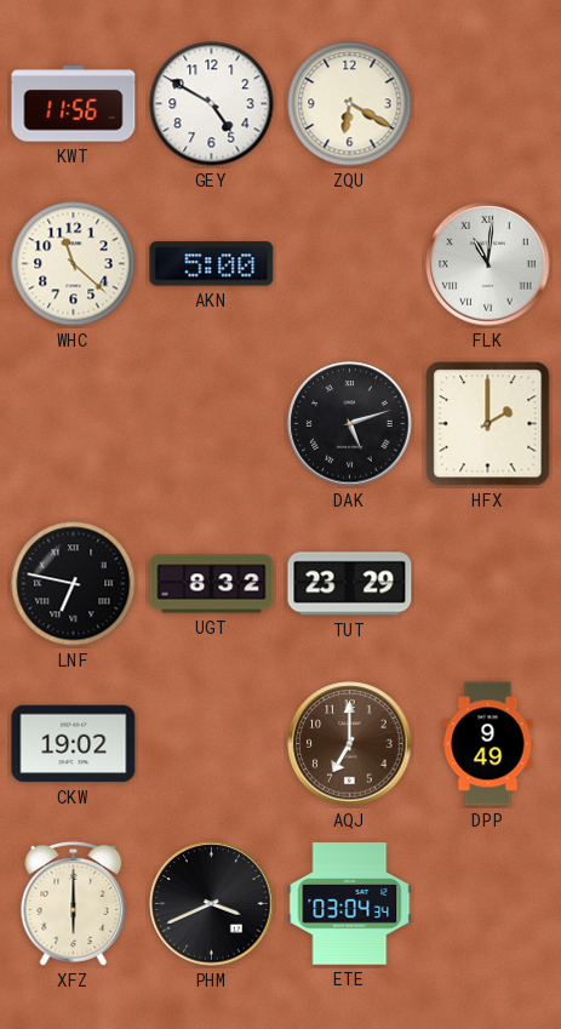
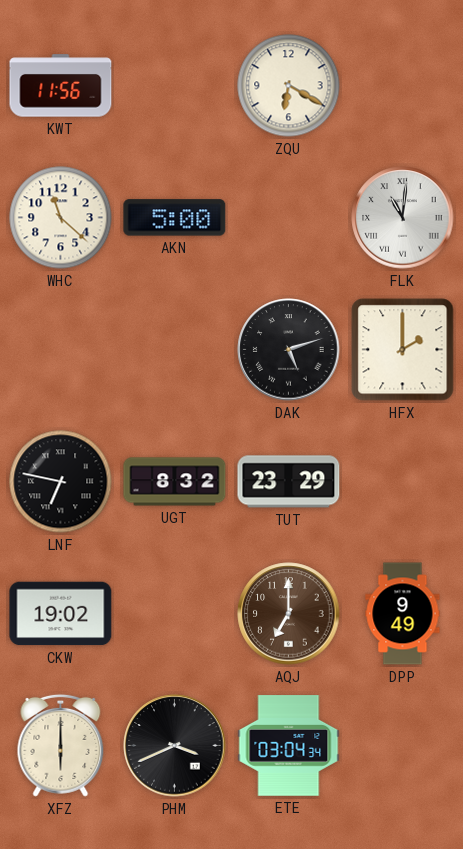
GEY: 4:50 -> none (212, 104)
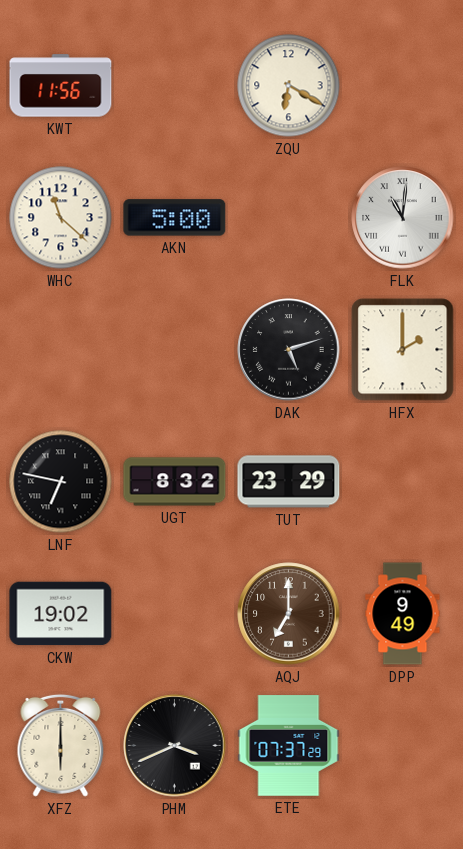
ETE: 03:04 -> 07:37 (289, 746)
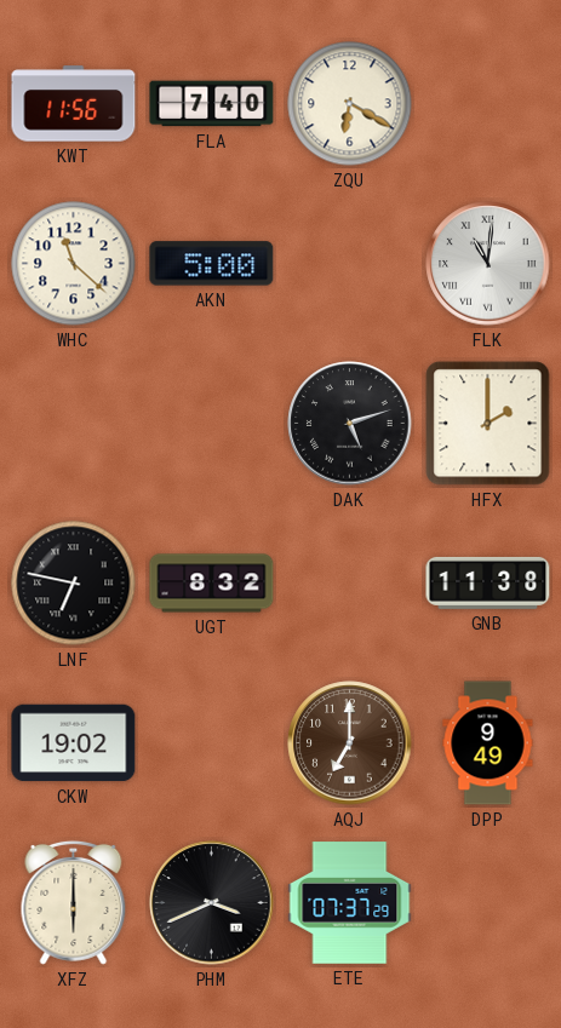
FLA: none -> 7:40 (212, 104)
TUT: 23:29 -> none (289, 482)
GNB: none -> 11:38 (488, 582)
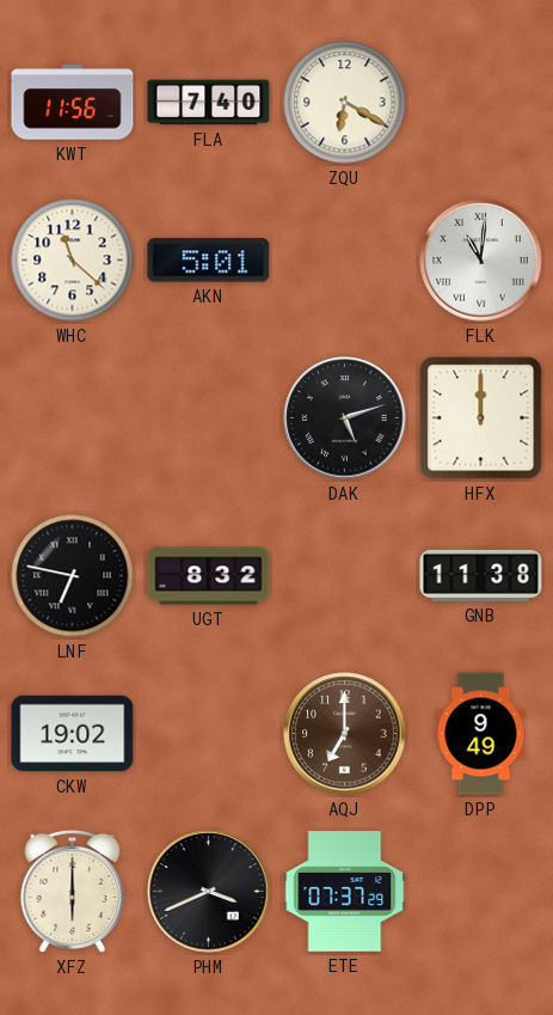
AKN: 5:00 -> 5:01 (209, 261)
HFX: 2:00 -> 12:00 (481, 418)
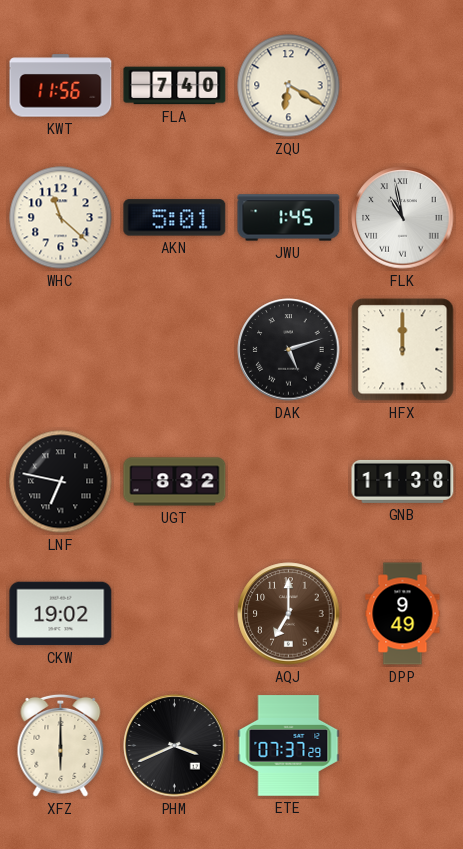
JWU: none -> 1:45 (289, 218)
FLK: 11:01 -> 10:58 (403, 218)
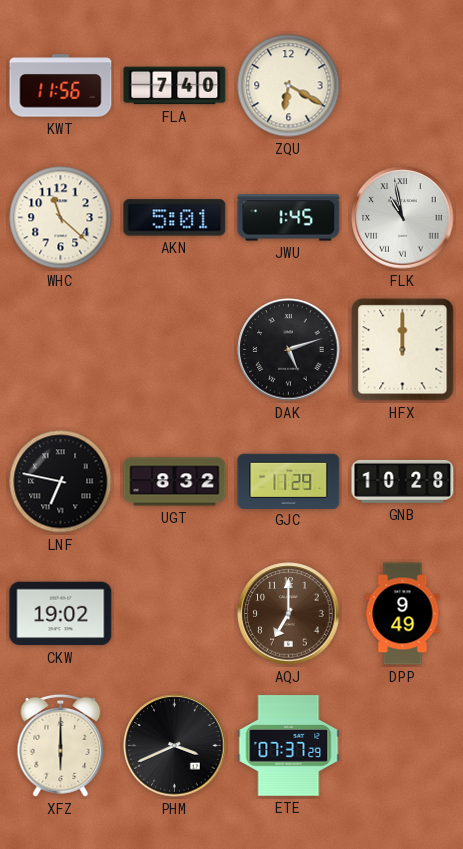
GJC: none -> 11:29 (289, 481)
GNB: 11:38 -> 10:28 (403, 481)
